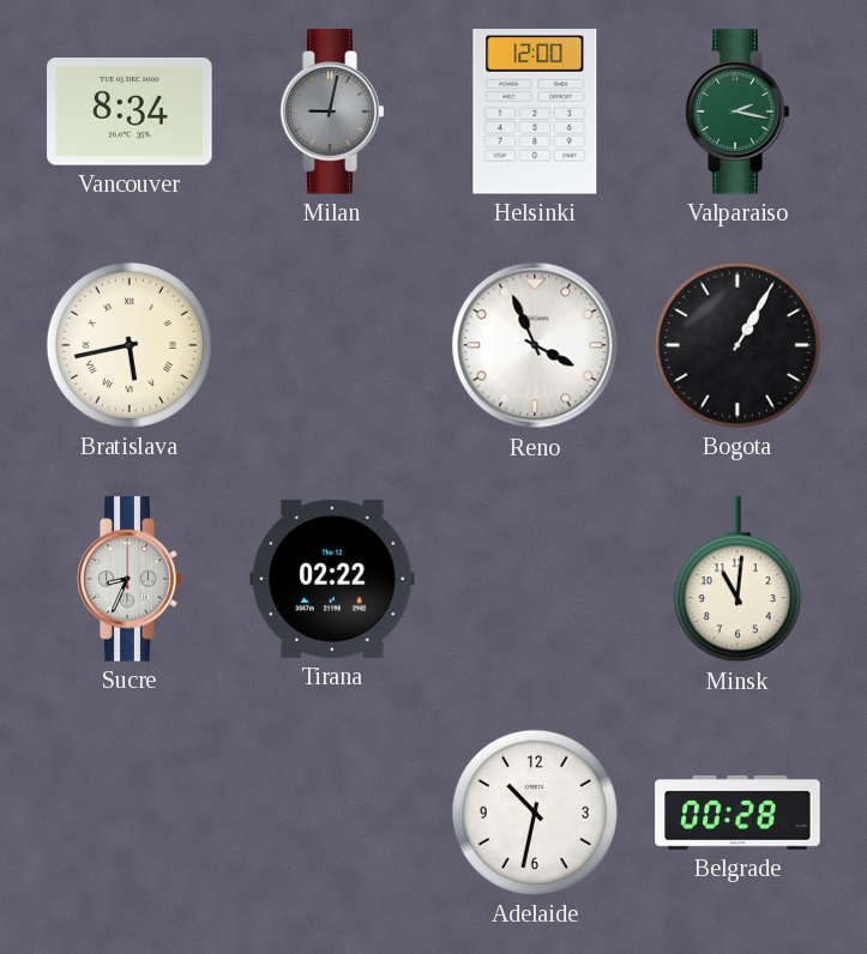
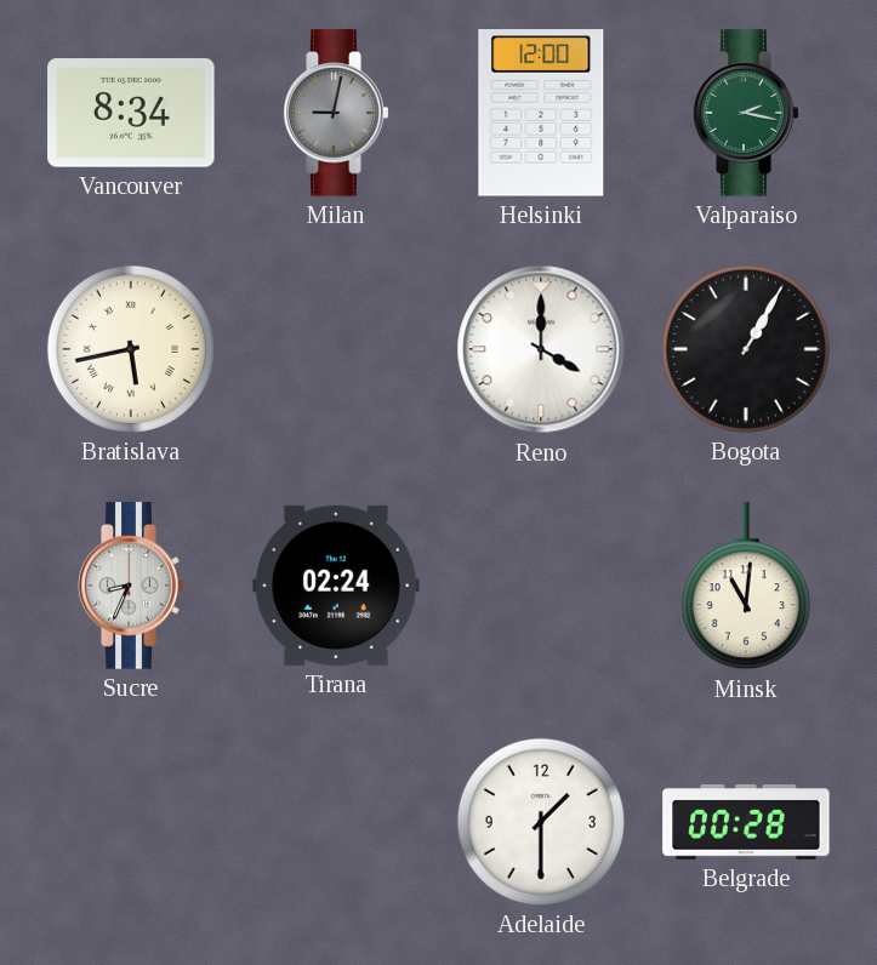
Reno: 3:56 -> 4:00 (541, 349)
Tirana: 02:22 -> 02:24 (336, 586)
Adelaide: 10:32 -> 1:30 (541, 822)
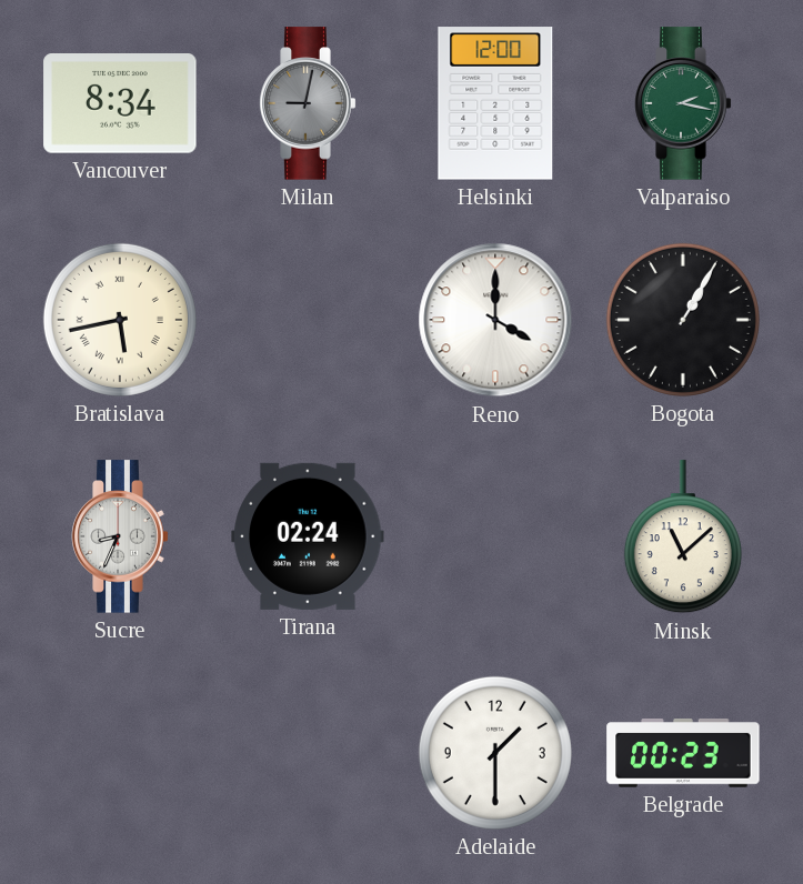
Minsk: 11:01 -> 11:08 (683, 538)
Belgrade: 00:28 -> 00:23 (683, 754)
